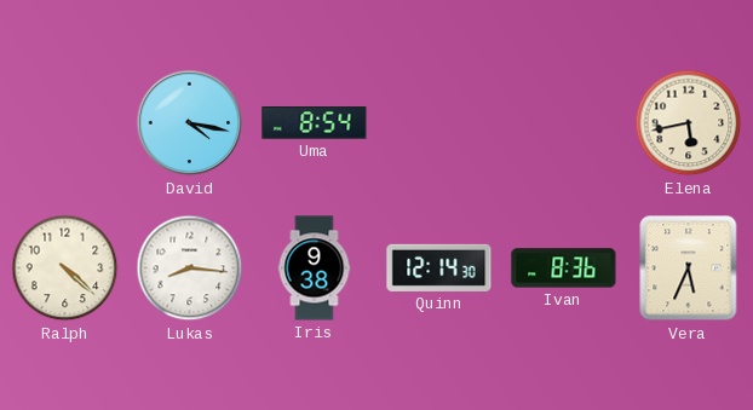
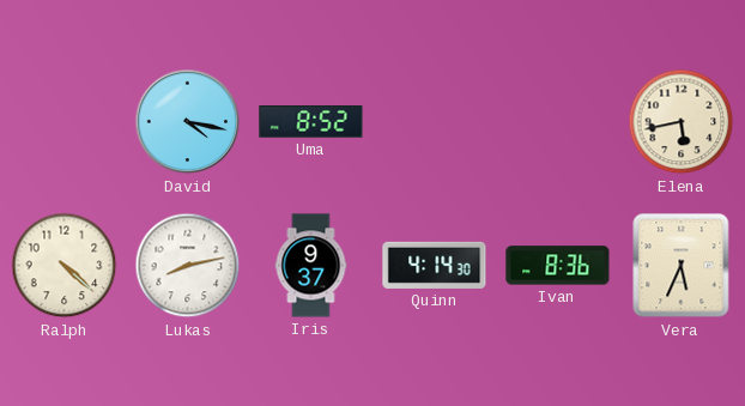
Uma: 8:54 -> 8:52 (311, 122)
Lukas: 8:16 -> 8:13 (188, 266)
Iris: 9:38 -> 9:37 (311, 266)
Quinn: 12:14 -> 4:14 (435, 265)
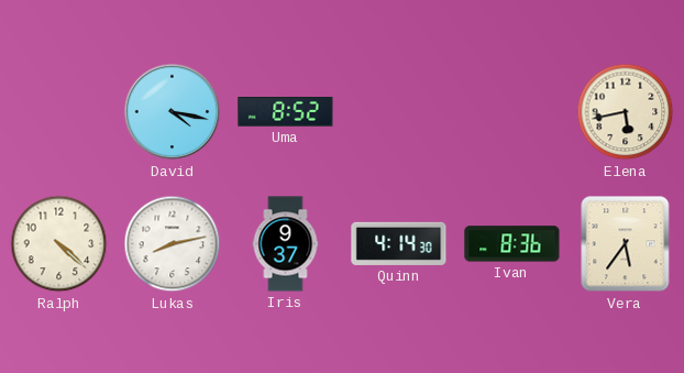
Vera: 5:34 -> 5:36 (626, 244)
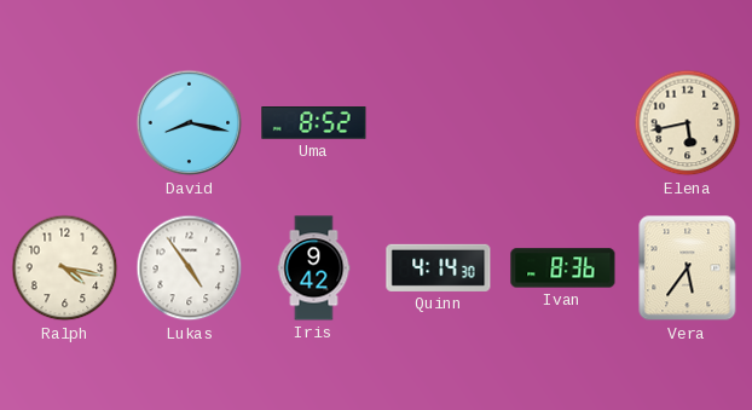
David: 4:17 -> 8:17 (190, 123)
Ralph: 4:22 -> 4:17 (65, 268)
Lukas: 8:13 -> 4:54 (190, 268)
Iris: 9:37 -> 9:42 (314, 268)
